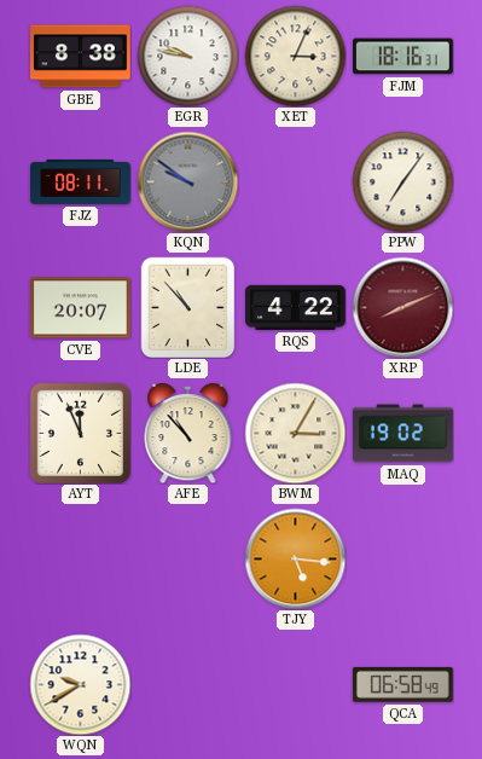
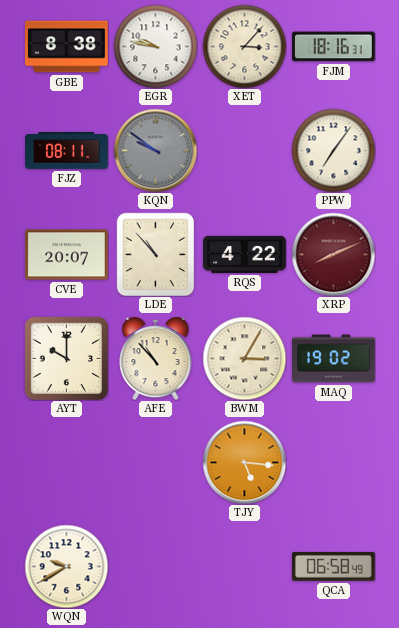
XET: 3:04 -> 3:07 (244, 46)
AYT: 11:56 -> 10:00 (66, 358)
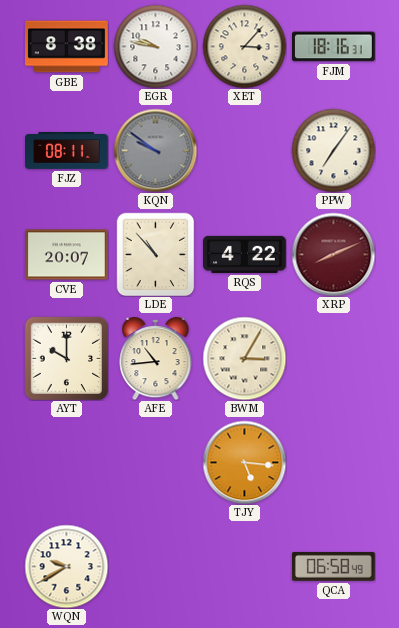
AFE: 10:53 -> 10:44 (156, 358)
MAQ: 19:02 -> none (334, 359)
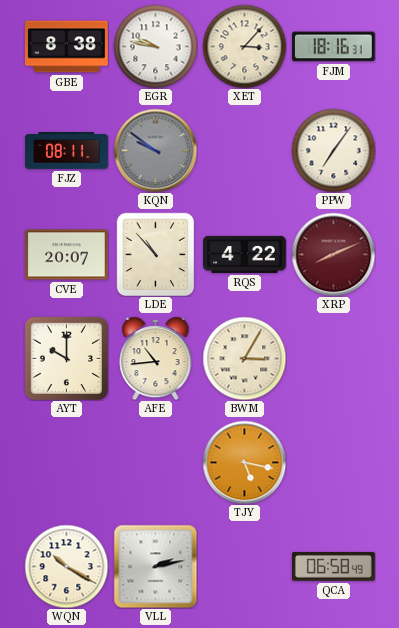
TJY: 5:16 -> 5:17 (244, 462)
WQN: 9:40 -> 10:20 (66, 566)
VLL: none -> 2:13 (155, 566)
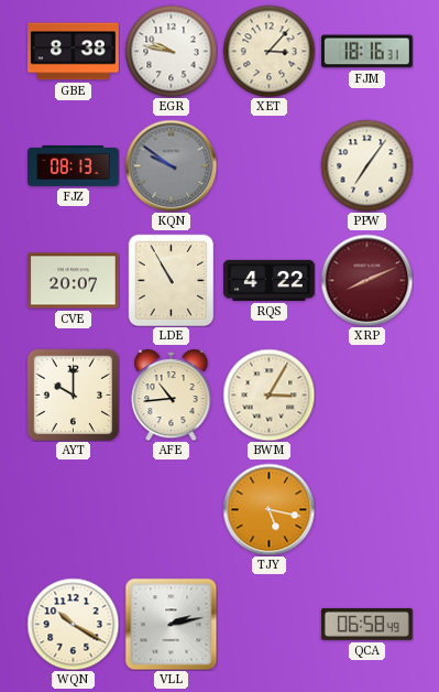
FJZ: 08:11 -> 08:13 (74, 165)
LDE: 10:53 -> 10:55 (172, 280)
